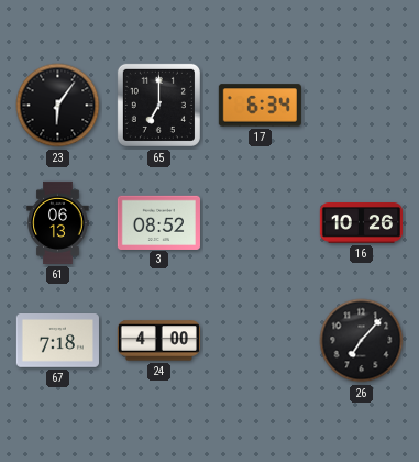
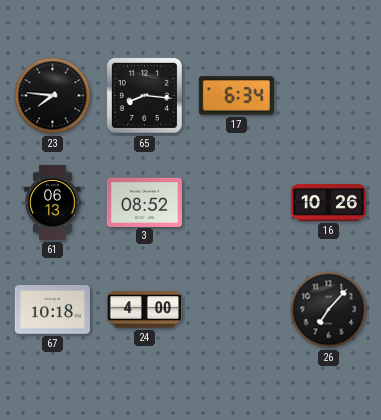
23: 6:06 -> 7:46 (53, 96)
65: 7:00 -> 8:16 (144, 95)
67: 7:18 -> 10:18 (52, 310)
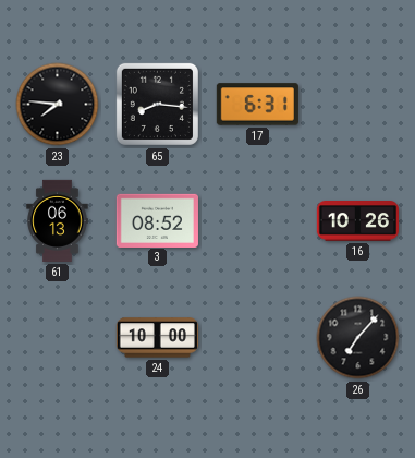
17: 6:34 -> 6:31 (257, 105)
67: 10:18 -> none (52, 310)
24: 4:00 -> 10:00 (157, 338)
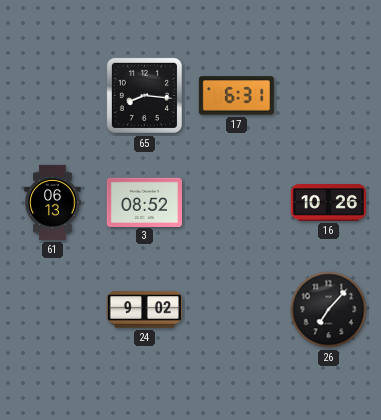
23: 7:46 -> none (58, 105)
24: 10:00 -> 9:02 (144, 310)
